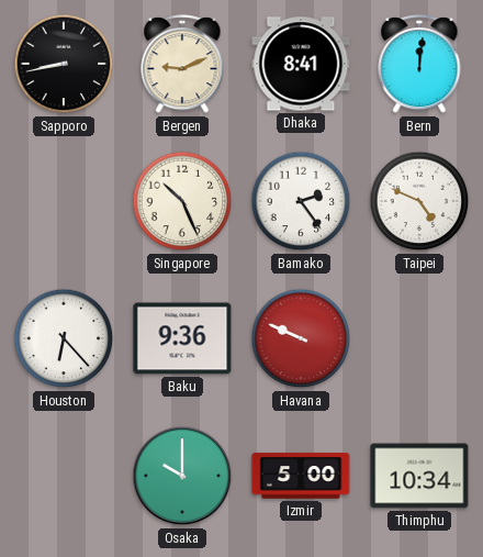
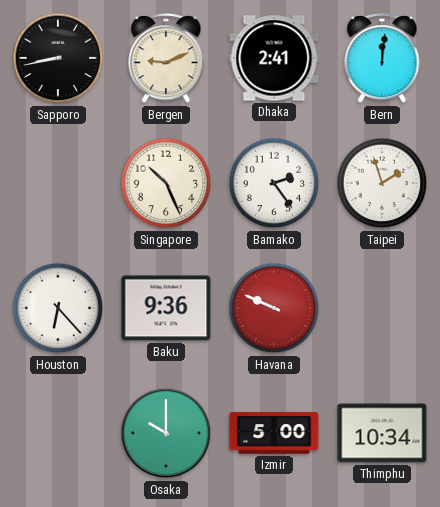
Dhaka: 8:41 -> 2:41 (274, 58)
Taipei: 4:49 -> 1:57 (382, 183)
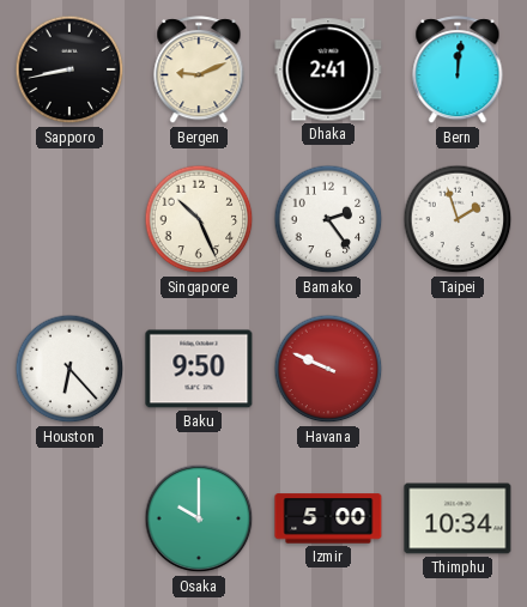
Baku: 9:36 -> 9:50 (199, 369)
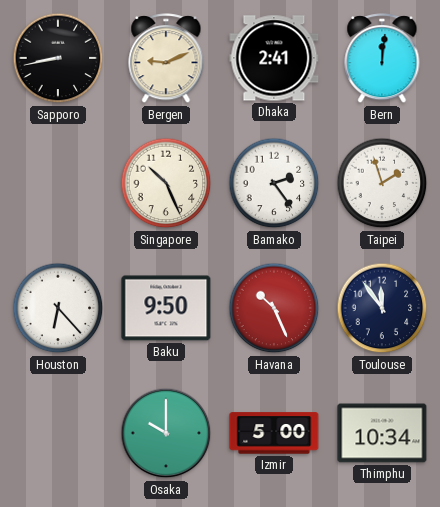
Havana: 9:49 -> 10:26 (274, 308)
Toulouse: none -> 11:54 (382, 308)
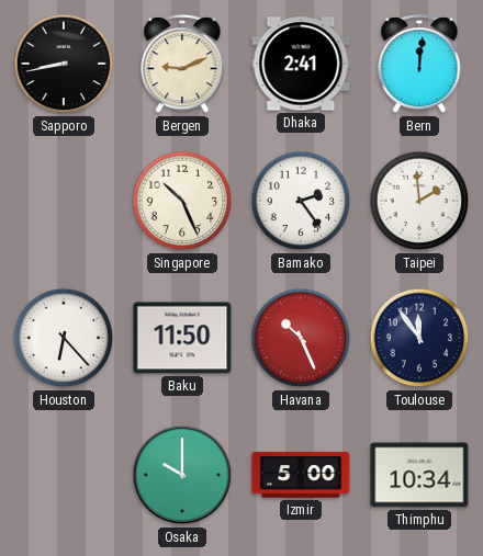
Taipei: 1:57 -> 1:59 (419, 201)
Baku: 9:50 -> 11:50 (182, 338)
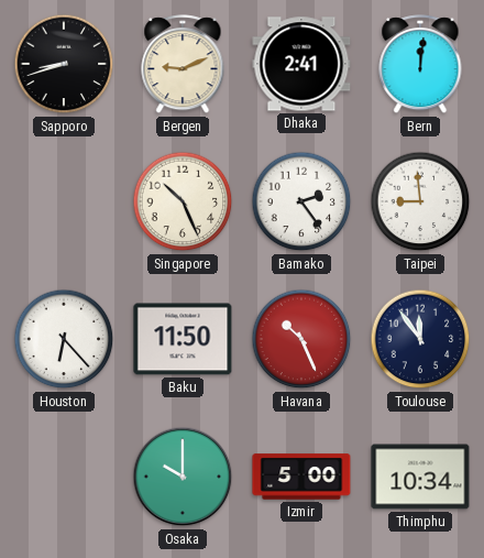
Sapporo: 8:43 -> 8:42 (64, 64)
Taipei: 1:59 -> 8:59 (420, 201)
